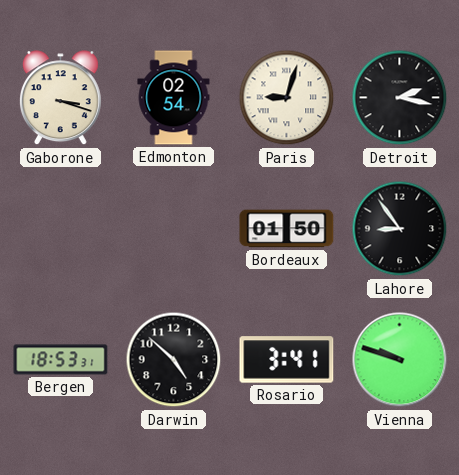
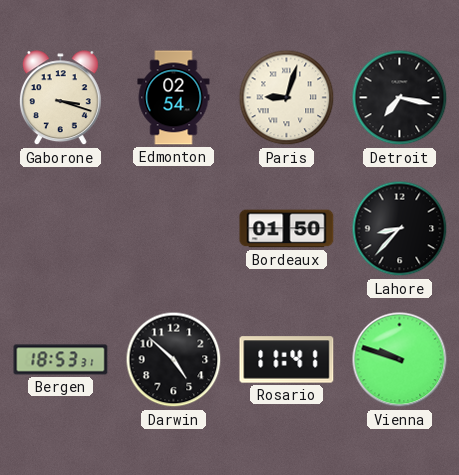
Detroit: 2:17 -> 7:17 (400, 98)
Lahore: 8:54 -> 8:37 (400, 229)
Rosario: 3:41 -> 11:41 (287, 360)
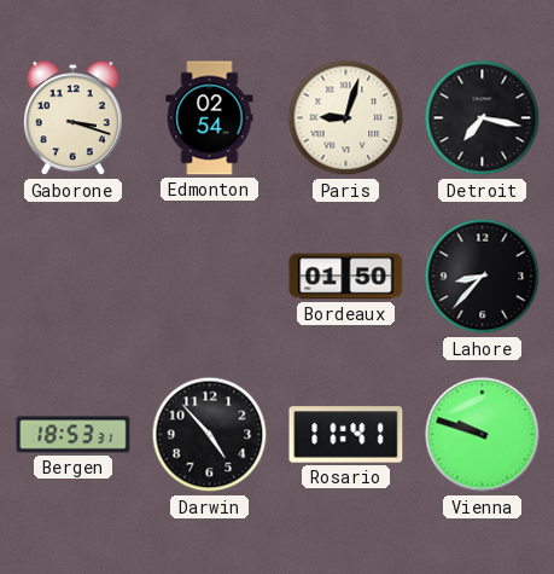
Darwin: 4:52 -> 4:53 (210, 435)
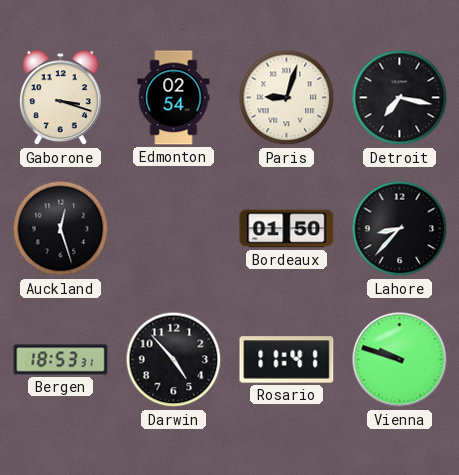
Auckland: none -> 12:27 (61, 229)
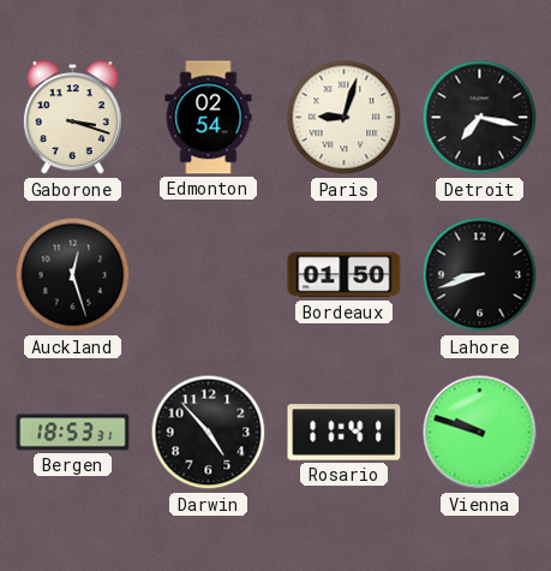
Lahore: 8:37 -> 8:42 (480, 275)
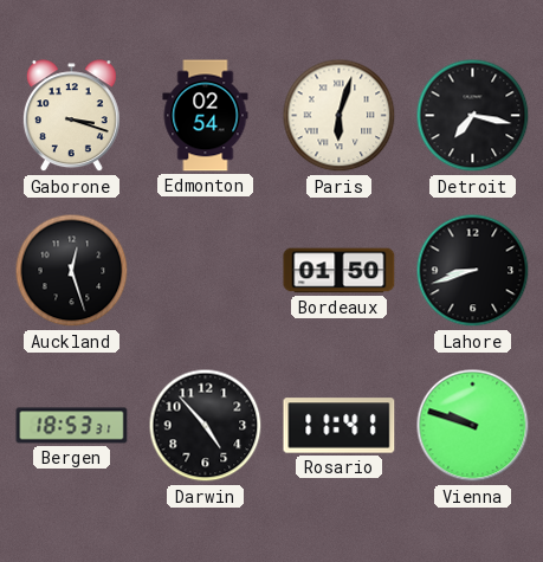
Paris: 9:03 -> 6:03 (340, 116)
